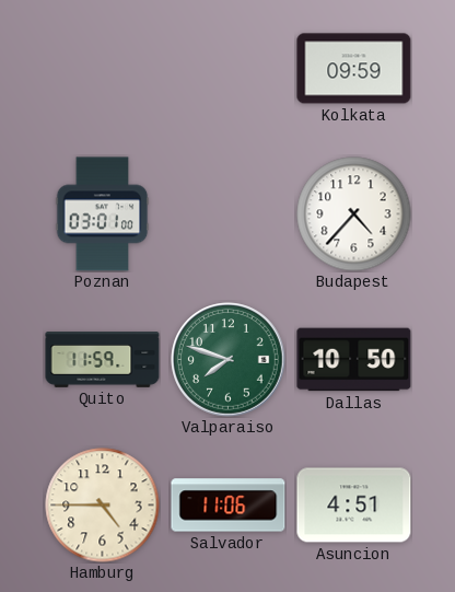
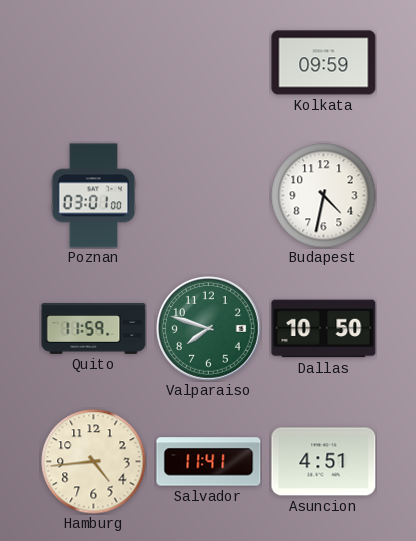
Budapest: 4:37 -> 4:32 (324, 196)
Hamburg: 4:45 -> 4:44 (94, 462)
Salvador: 11:06 -> 11:41 (209, 462)
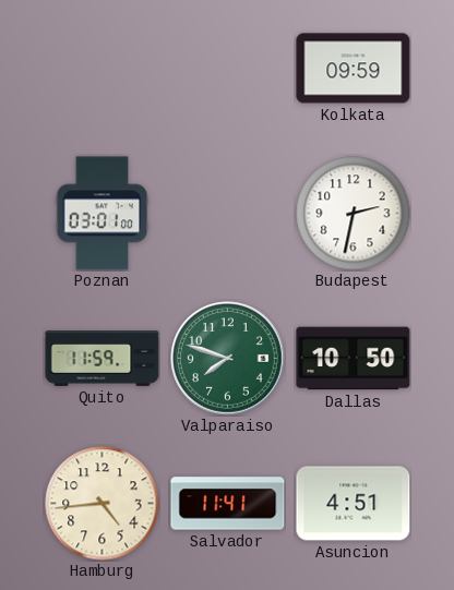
Budapest: 4:32 -> 2:32 (354, 214)
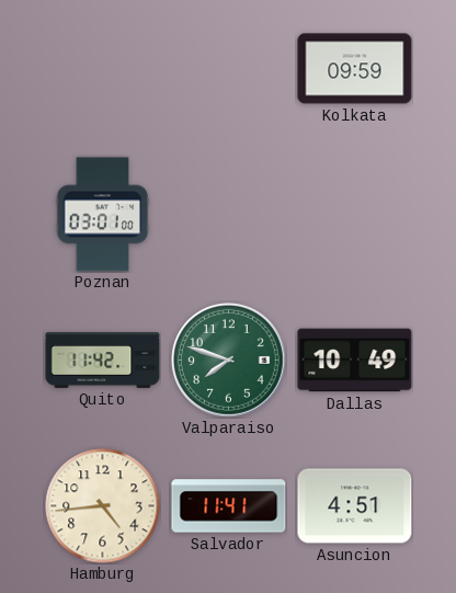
Budapest: 2:32 -> none (354, 214)
Quito: 11:59 -> 11:42 (103, 361)
Dallas: 10:50 -> 10:49 (355, 361)
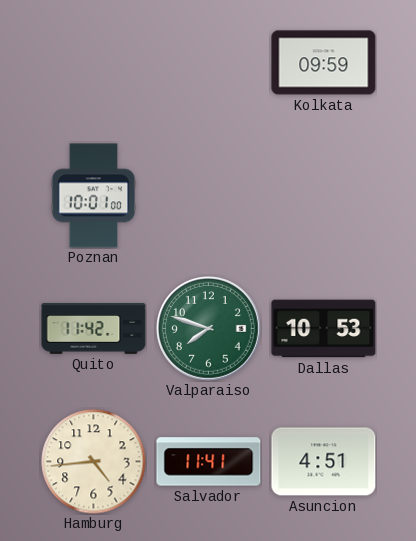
Poznan: 03:01 -> 10:01 (94, 196)
Dallas: 10:49 -> 10:53 (324, 329)
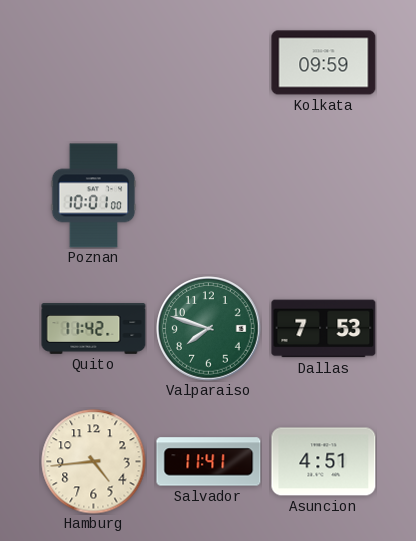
Dallas: 10:53 -> 7:53 (324, 329)
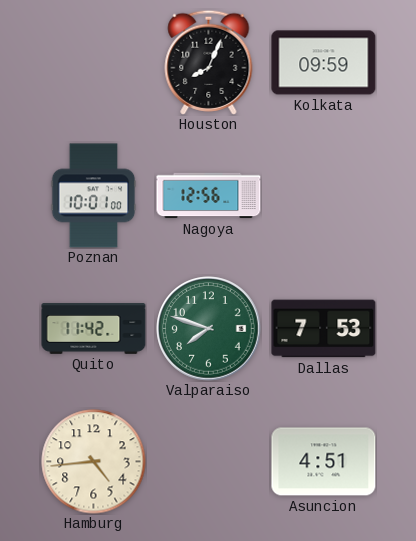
Houston: none -> 8:04 (209, 62)
Nagoya: none -> 12:56 (209, 196)
Salvador: 11:41 -> none (209, 462)
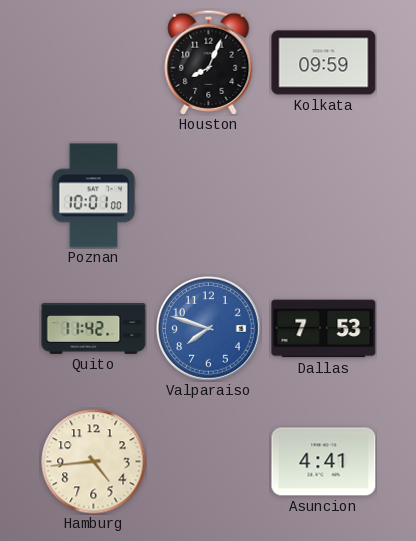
Nagoya: 12:56 -> none (209, 196)
Valparaiso dial: green -> blue (209, 329)
Asuncion: 4:51 -> 4:41 (324, 462)
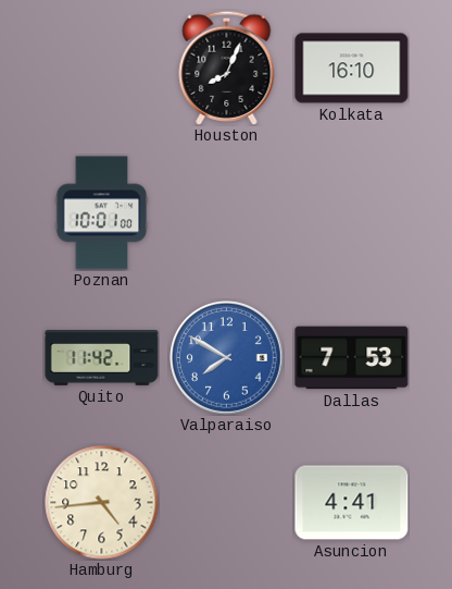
Kolkata: 09:59 -> 16:10 (352, 69)
Valparaiso: 7:48 -> 7:50 (227, 358)
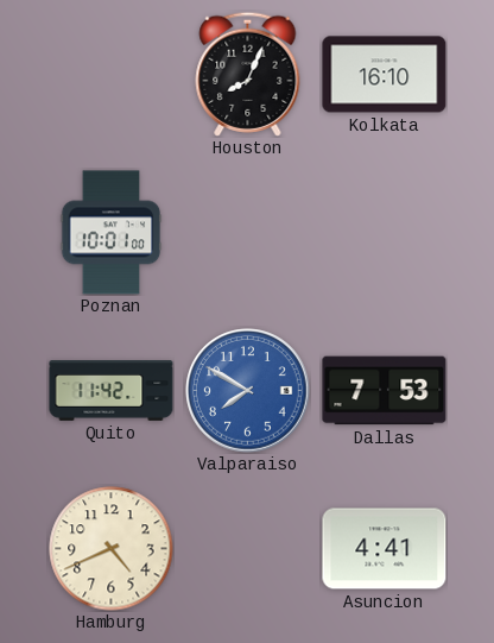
Hamburg: 4:44 -> 4:41 (112, 549)
